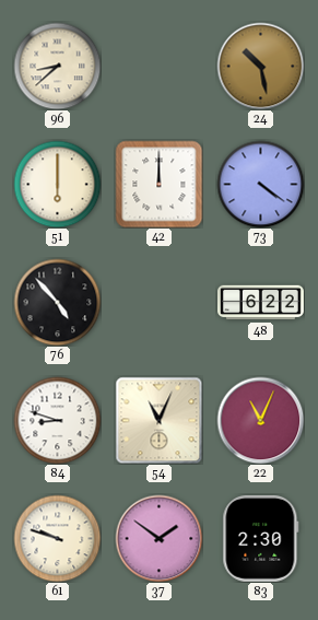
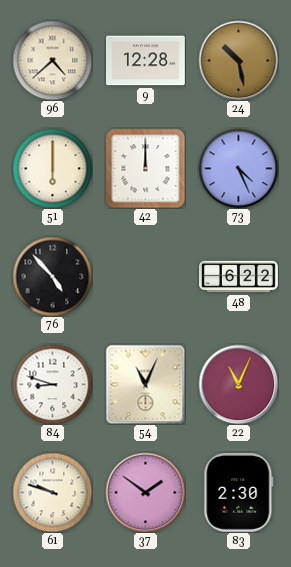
96: 8:38 -> 4:38 (52, 60)
9: none -> 12:28 (146, 61)
73: 4:21 -> 4:26 (238, 168)
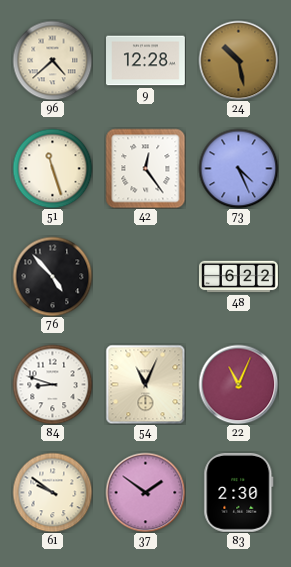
51: 6:00 -> 11:27 (52, 168)
42: 12:00 -> 12:24 (145, 168)
61: 9:48 -> 9:51 (52, 492)
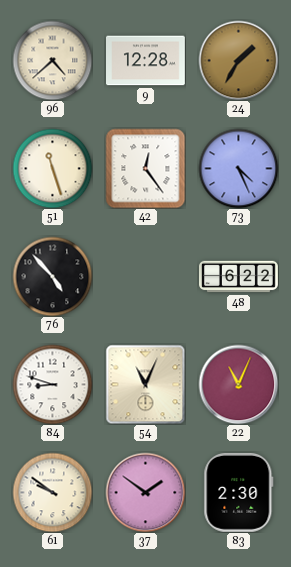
24: 10:28 -> 1:35 (238, 60)
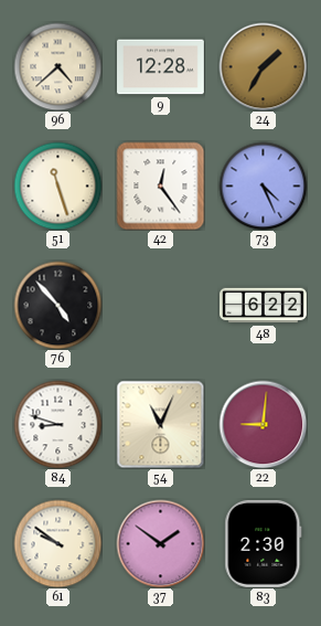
22: 11:04 -> 9:01 (263, 424)
